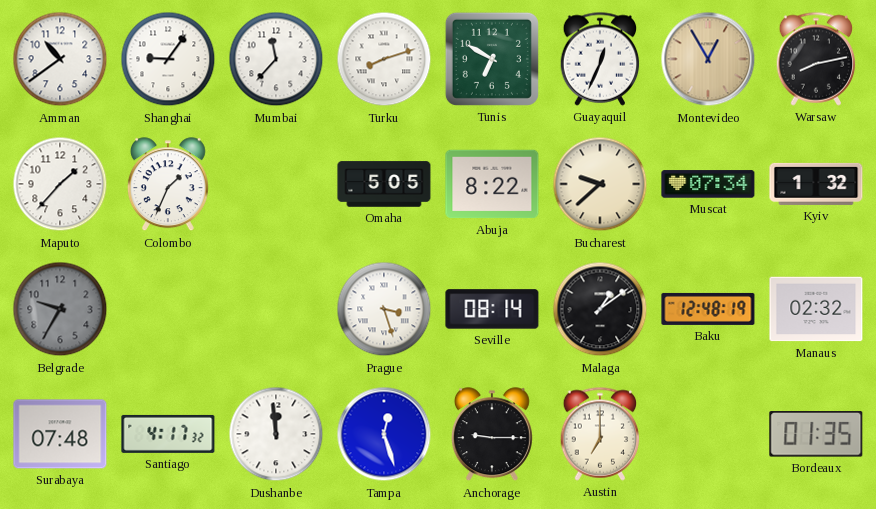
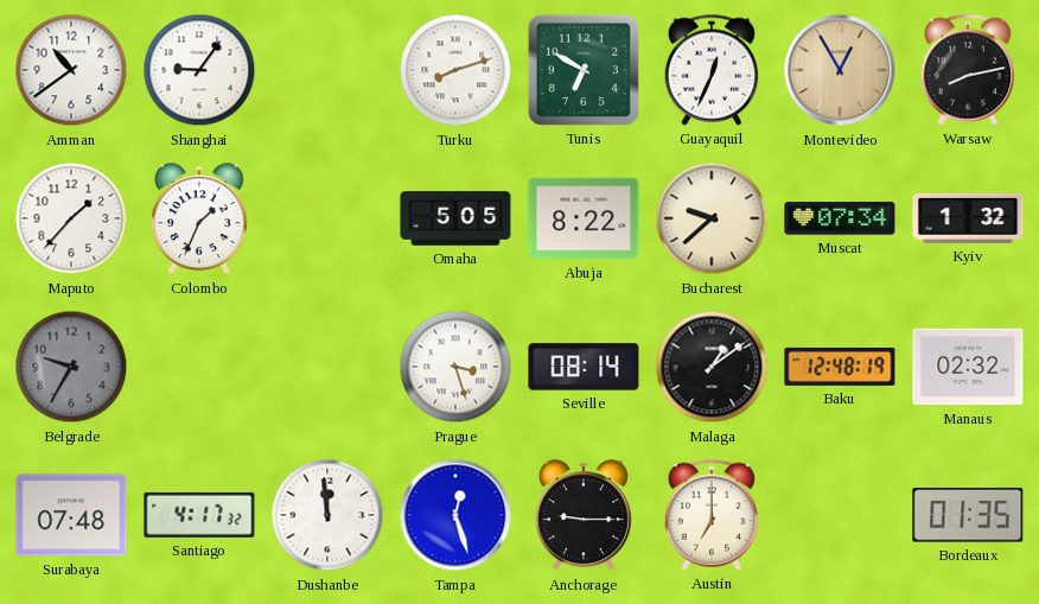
Mumbai: 11:37 -> none (276, 59)
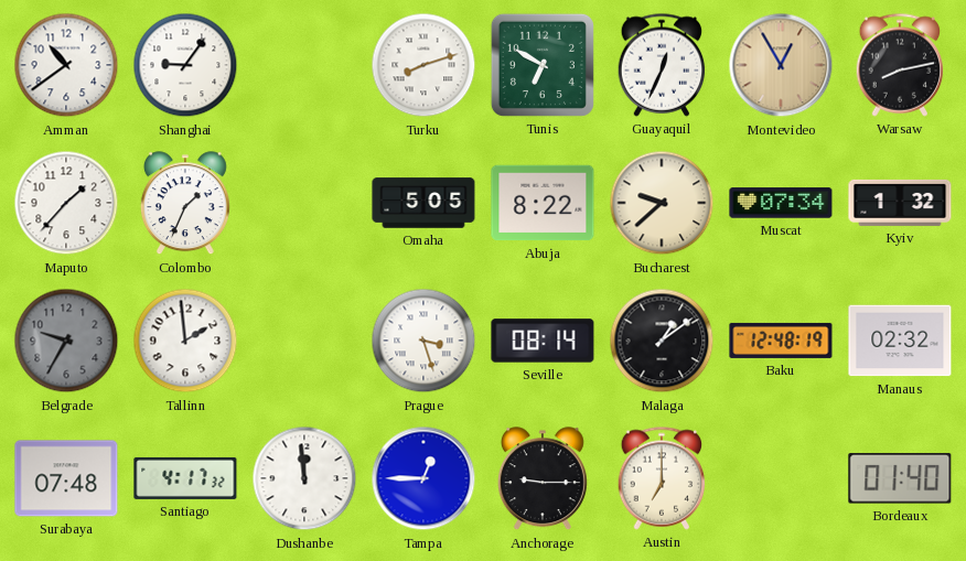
Tallinn: none -> 1:59 (185, 341)
Tampa: 12:27 -> 12:45 (423, 478)
Bordeaux: 01:35 -> 01:40 (900, 478)
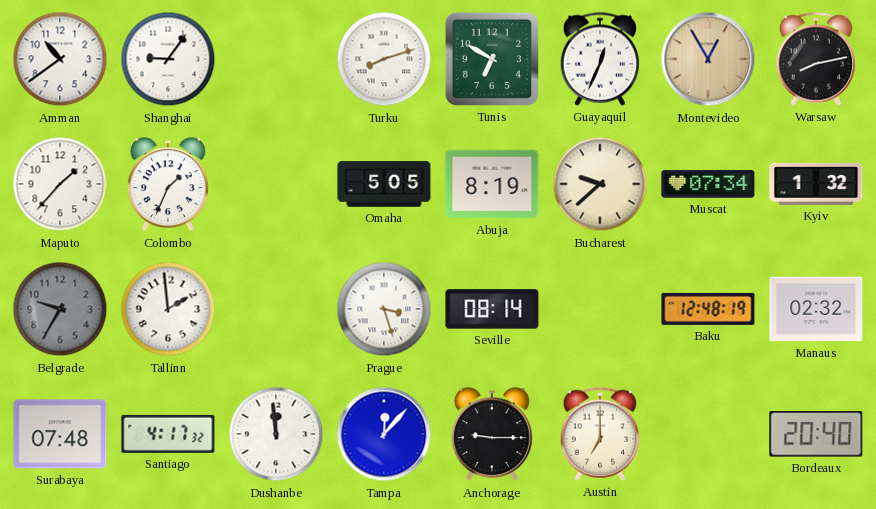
Abuja: 8:22 -> 8:19 (492, 184)
Malaga: 1:09 -> none (662, 341)
Tampa: 12:45 -> 12:07 (384, 434)
Bordeaux: 01:40 -> 20:40 (816, 434)
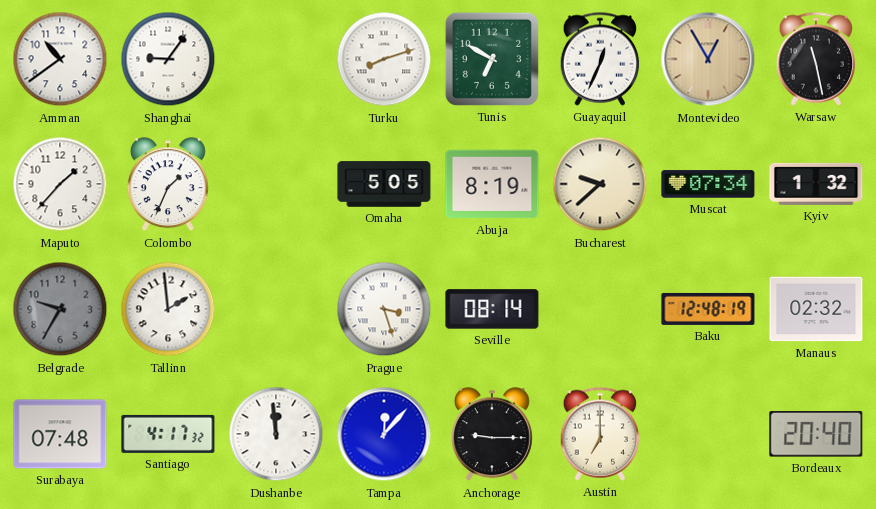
Warsaw: 8:13 -> 11:28 (816, 59)
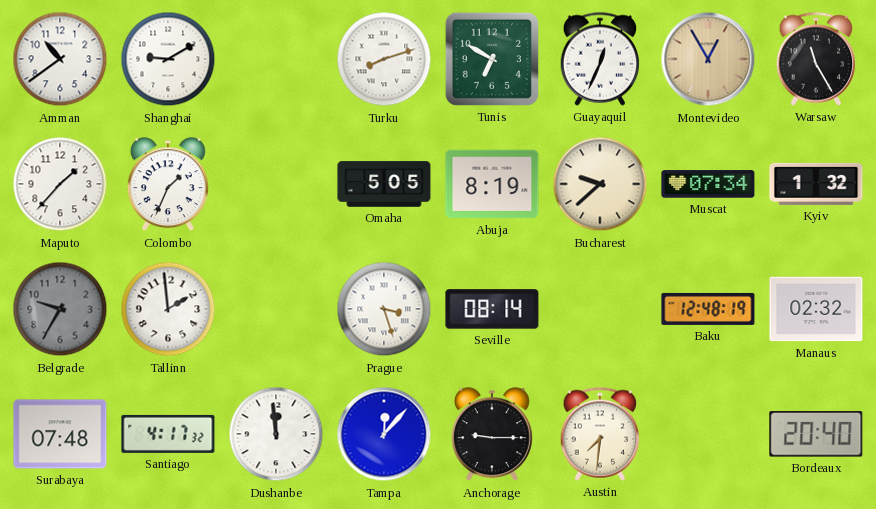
Shanghai: 9:06 -> 9:10 (168, 59)
Warsaw: 11:28 -> 11:25 (816, 59)
Austin: 7:00 -> 7:31 (600, 434)
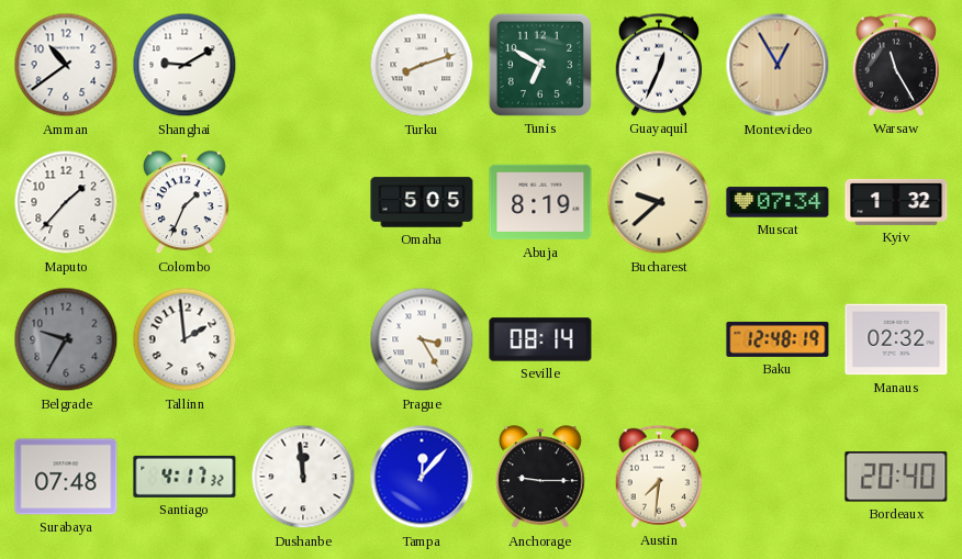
Prague: 3:27 -> 3:25 (422, 339)
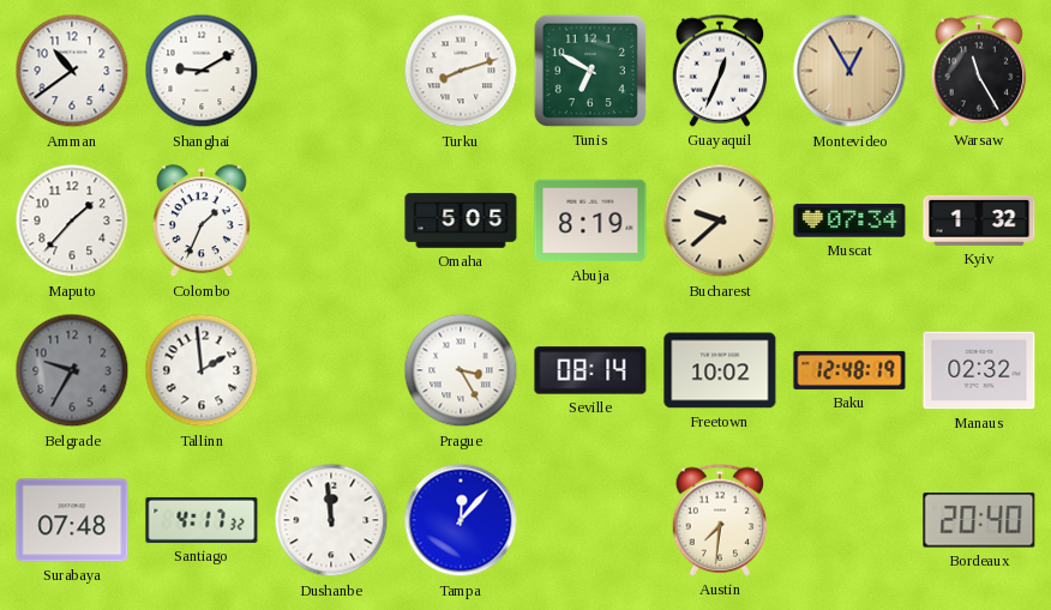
Freetown: none -> 10:02 (720, 370)
Anchorage: 9:15 -> none (540, 478)
